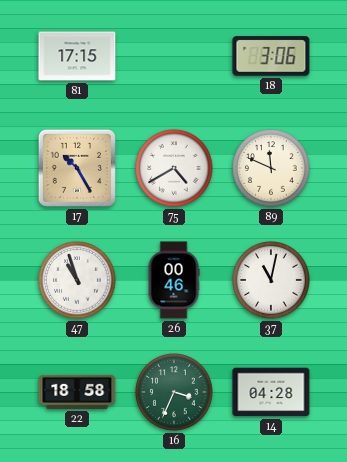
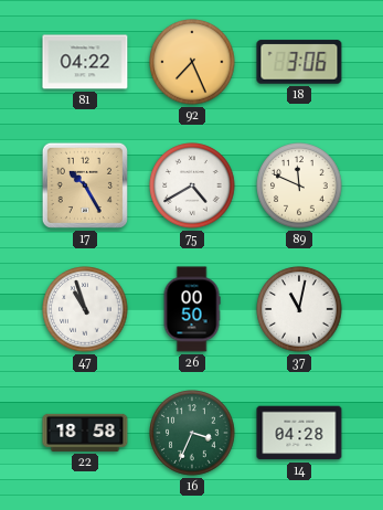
81: 17:15 -> 04:22 (85, 62)
92: none -> 7:26 (192, 62)
26: 00:46 -> 00:50 (192, 309)
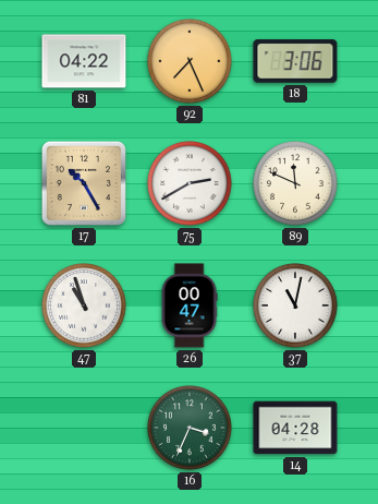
75: 4:40 -> 2:40 (190, 183)
26: 00:50 -> 00:47 (190, 305)
22: 18:58 -> none (85, 433)
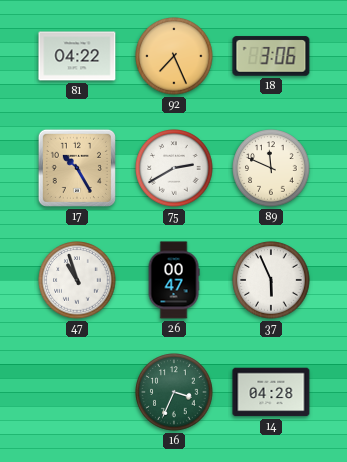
37: 11:02 -> 5:56 (271, 280)
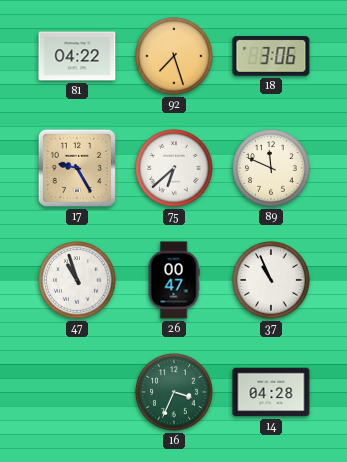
92: 7:26 -> 7:27 (174, 56)
17: 10:25 -> 9:25 (77, 168)
75: 2:40 -> 6:38 (174, 168)
37: 5:56 -> 10:56 (271, 280)
